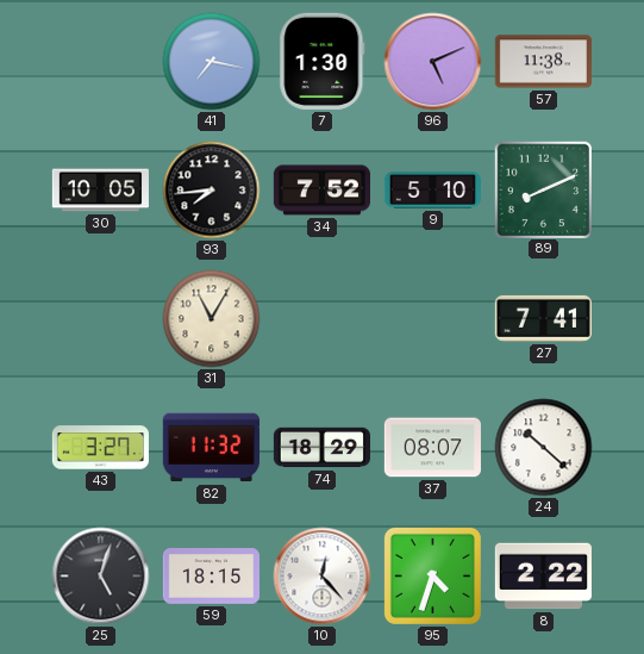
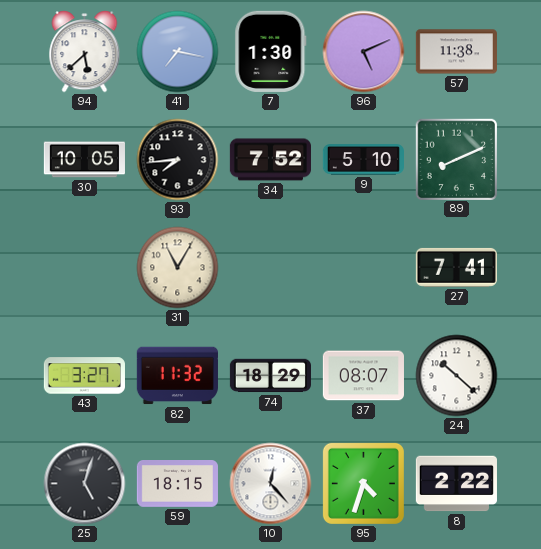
94: none -> 5:38 (85, 52)
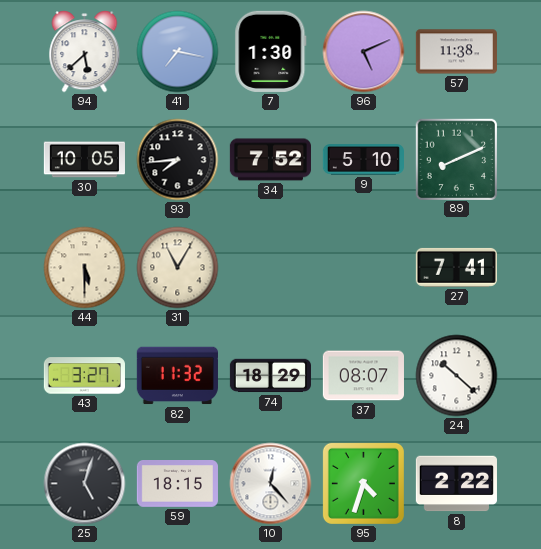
44: none -> 5:30 (85, 268)
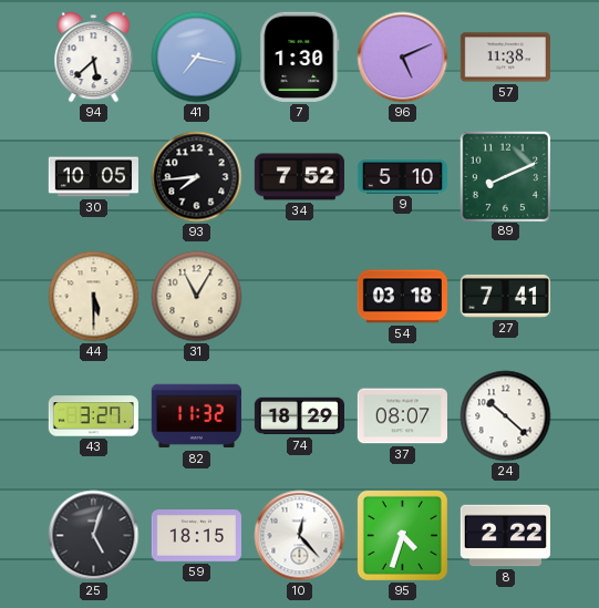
54: none -> 03:18 (402, 297)
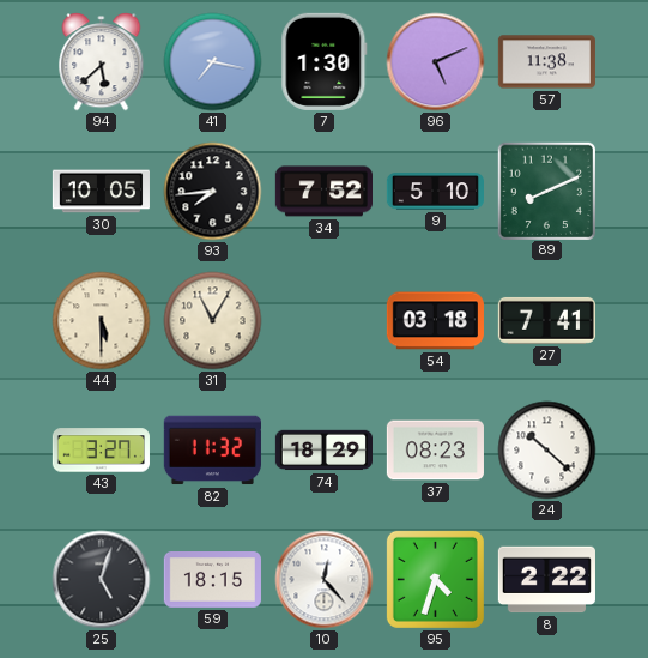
37: 08:07 -> 08:23 (435, 451)
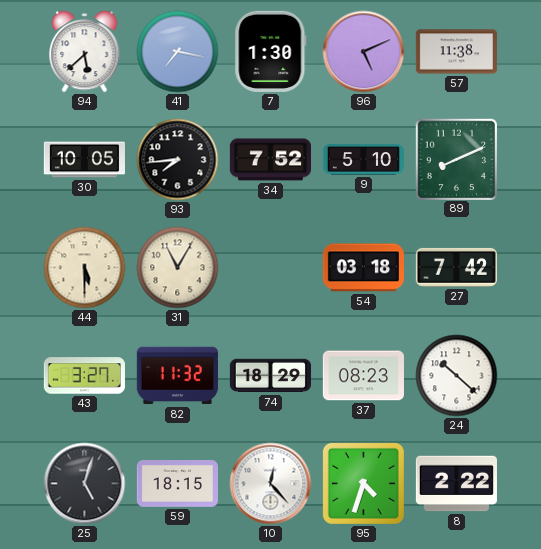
27: 7:41 -> 7:42 (456, 267)
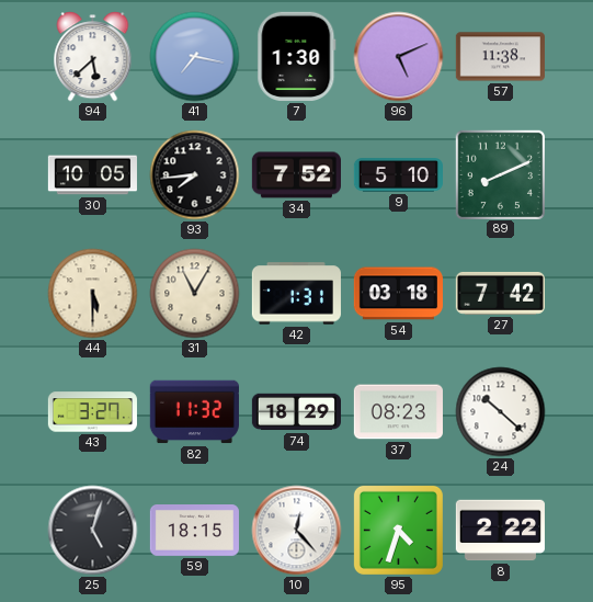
42: none -> 1:31 (296, 294)
